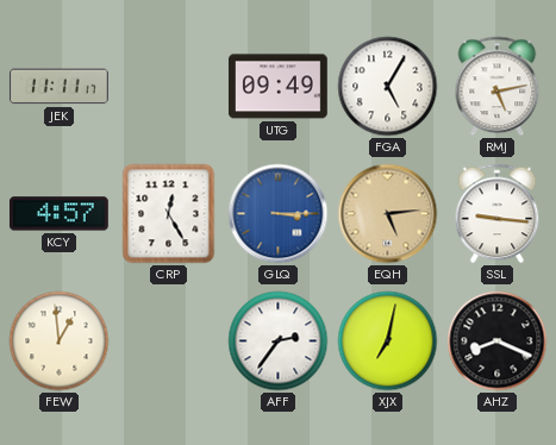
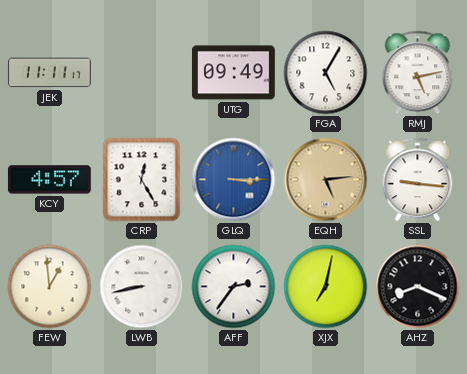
LWB: none -> 8:43 (142, 287)
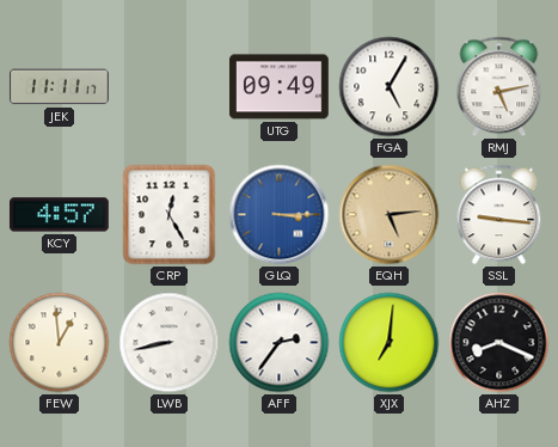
XJX: 7:02 -> 7:01 (390, 343)
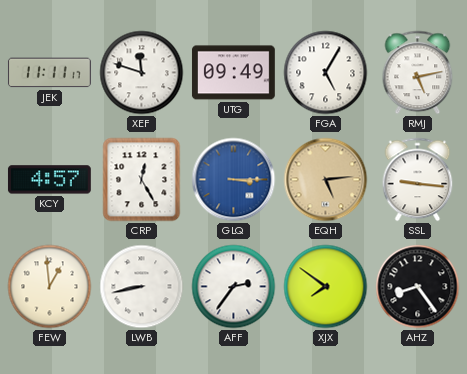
XEF: none -> 11:48 (142, 73)
XJX: 7:01 -> 7:51 (326, 287)
AHZ: 8:19 -> 8:24 (418, 287)
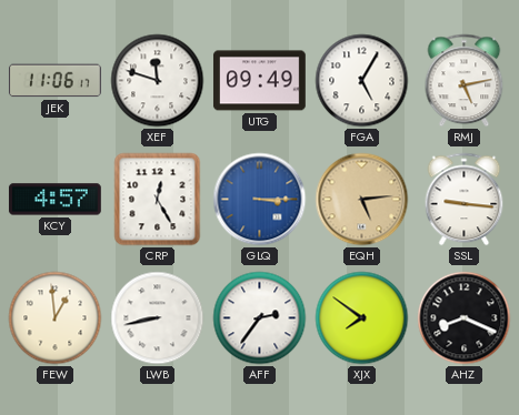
JEK: 11:11 -> 11:06 (54, 81)
AHZ: 8:24 -> 8:19 (465, 318)
